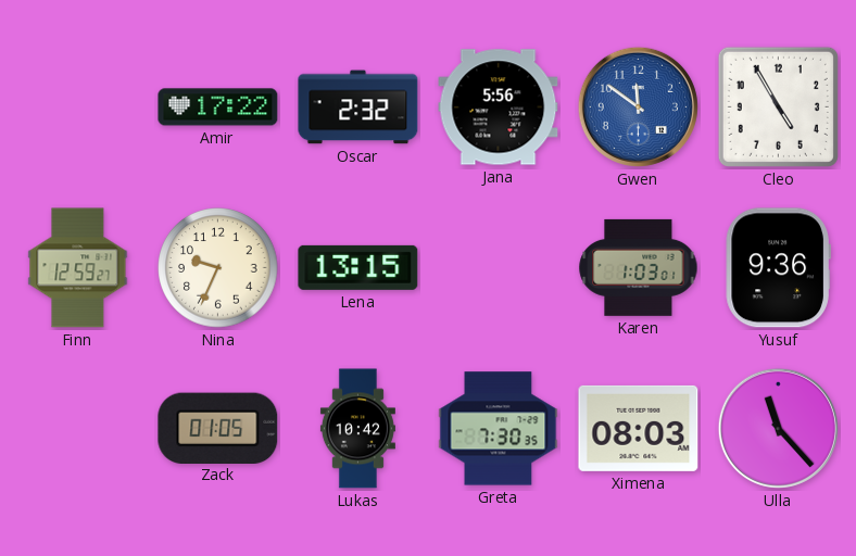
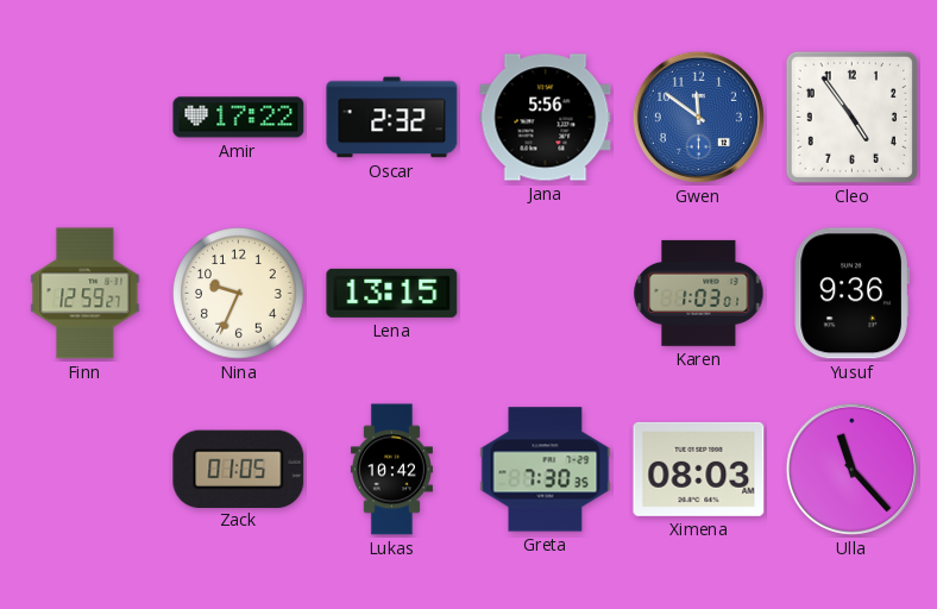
Cleo: 4:55 -> 4:54 (851, 117)
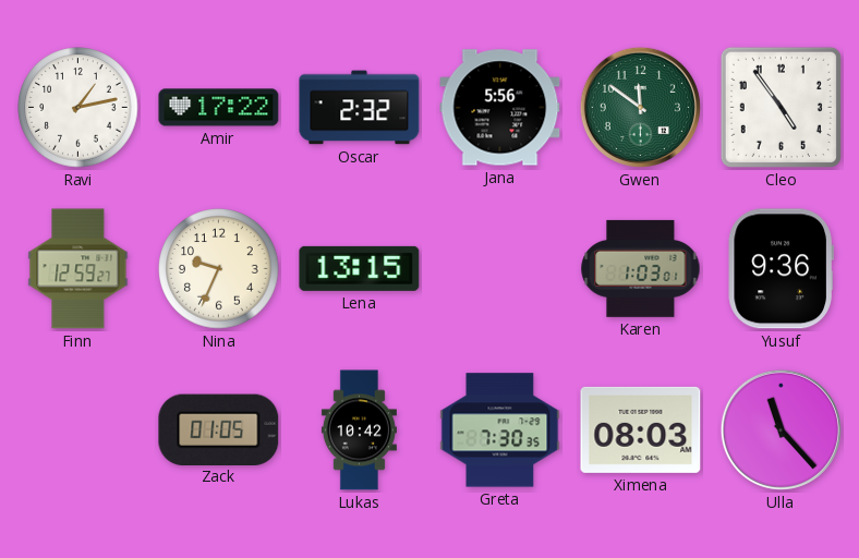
Ravi: none -> 1:13 (78, 108)
Gwen dial: blue -> green (640, 107)
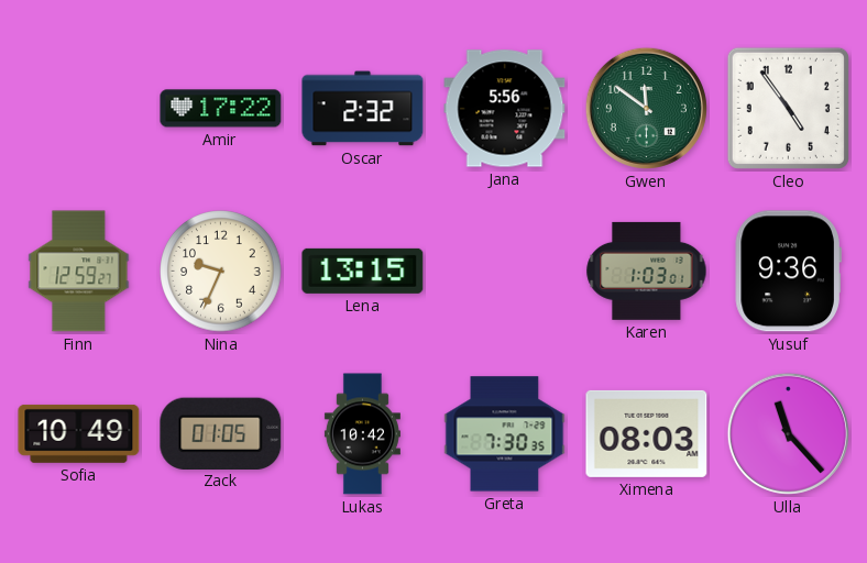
Ravi: 1:13 -> none (78, 108)
Sofia: none -> 10:49 (79, 433)
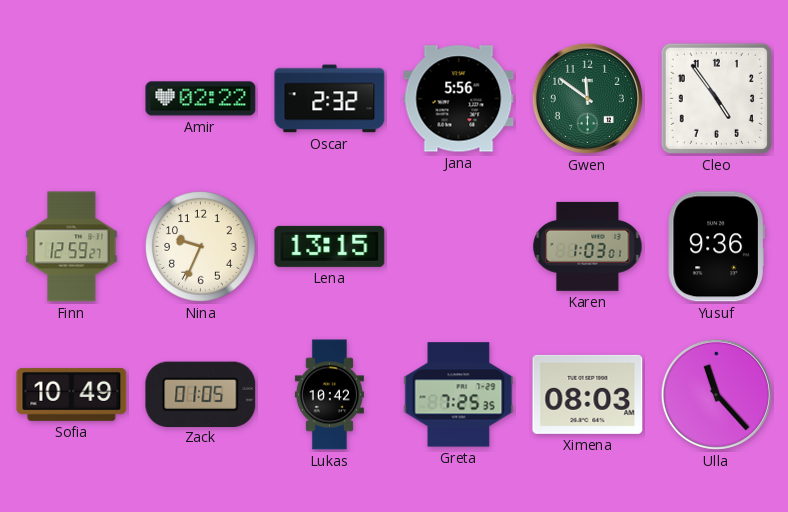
Amir: 17:22 -> 02:22 (201, 99)
Greta: 7:30 -> 7:25 (459, 395)
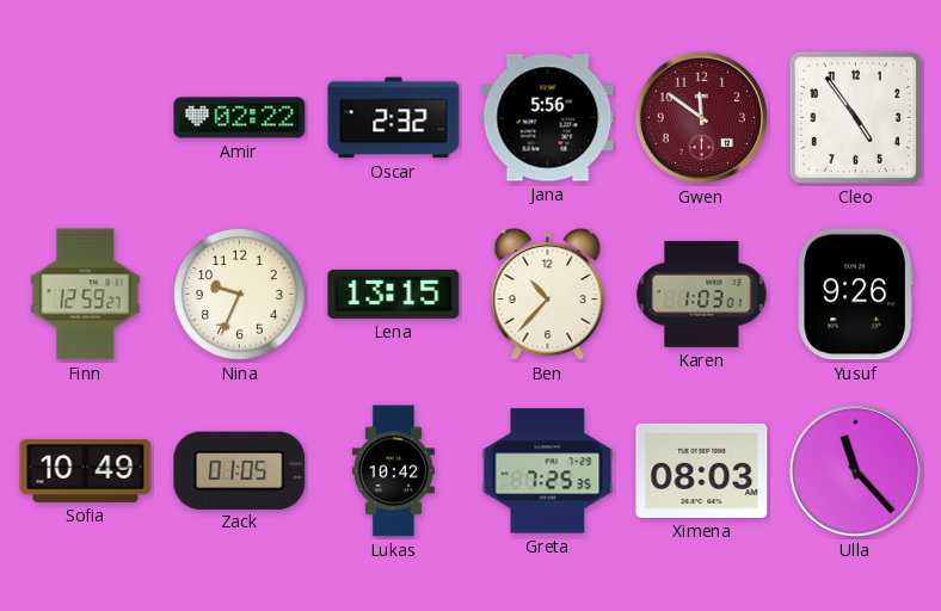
Gwen dial: green -> burgundy (701, 117)
Ben: none -> 10:37 (548, 295)
Yusuf: 9:36 -> 9:26 (855, 295)
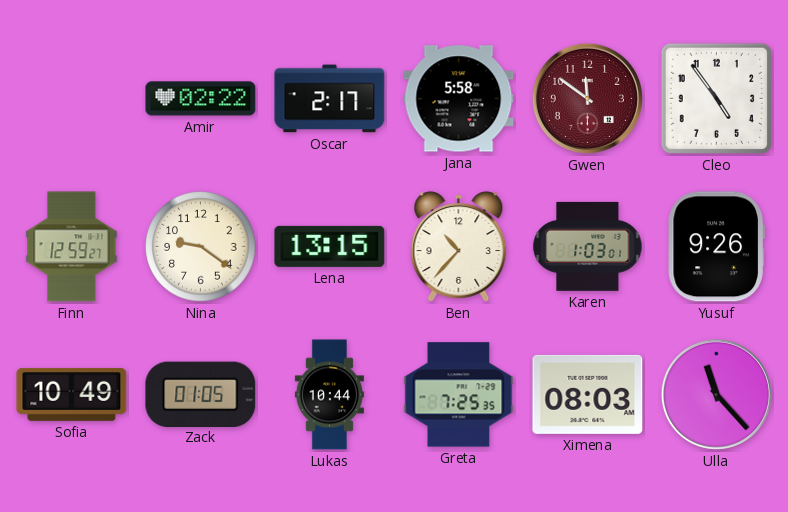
Oscar: 2:32 -> 2:17 (330, 99)
Jana: 5:56 -> 5:58 (459, 99)
Nina: 9:34 -> 9:21 (201, 247)
Lukas: 10:42 -> 10:44 (329, 395)
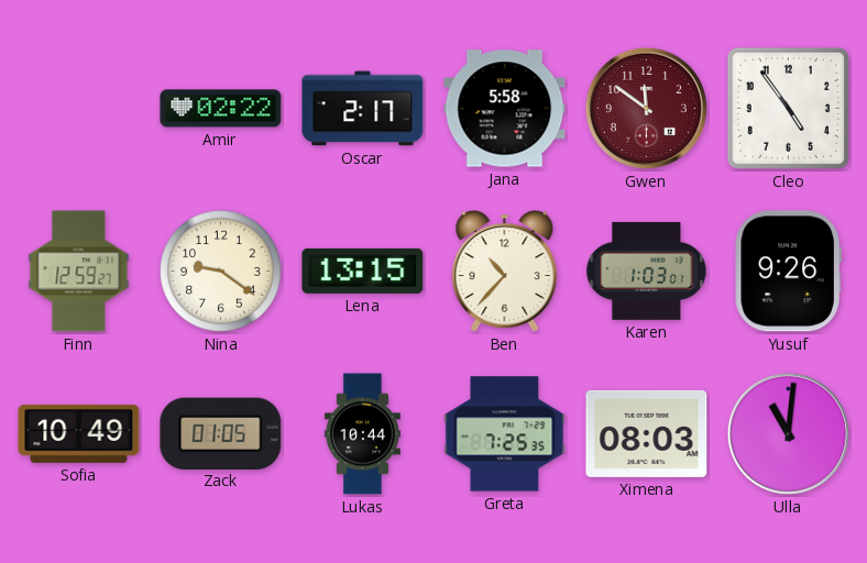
Ulla: 11:23 -> 11:01 (788, 433)
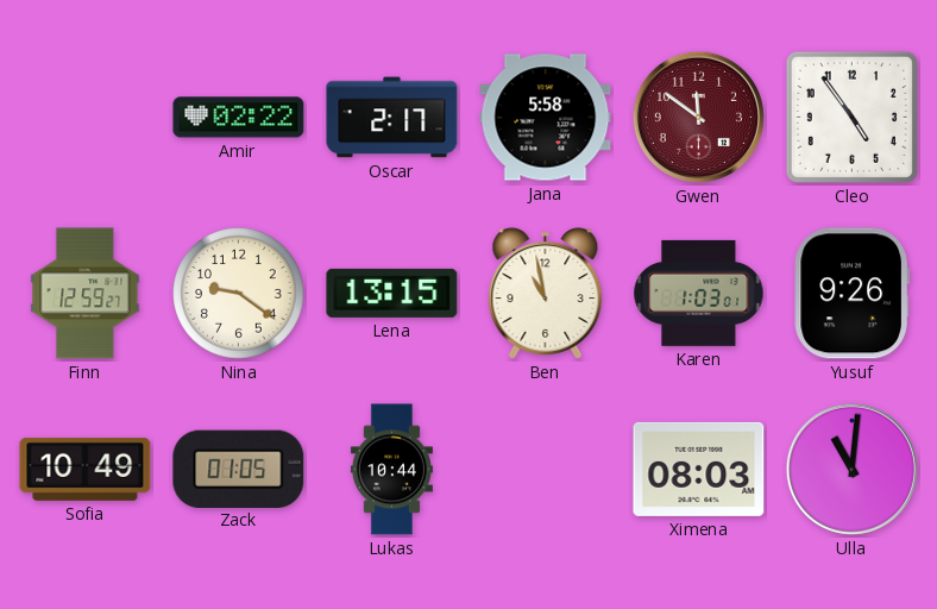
Ben: 10:37 -> 10:58 (546, 294)
Greta: 7:25 -> none (505, 434)
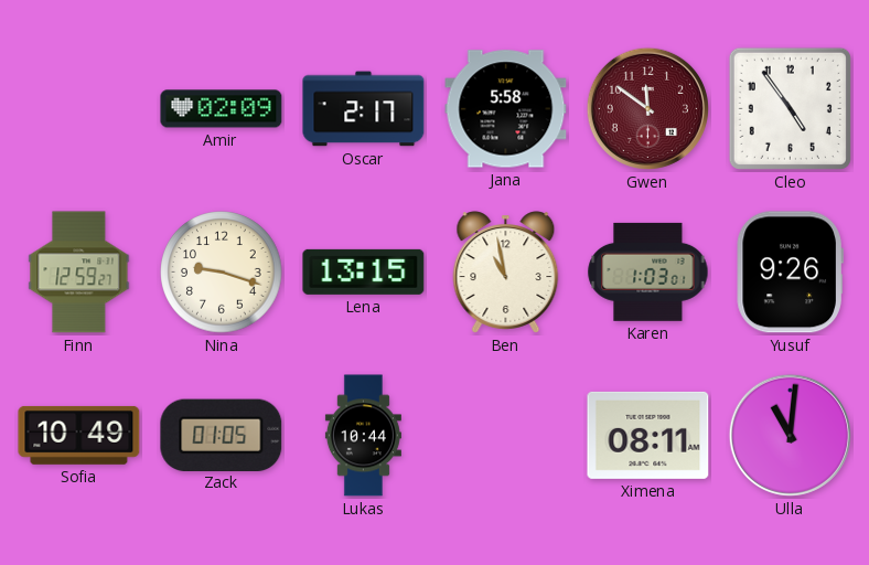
Amir: 02:22 -> 02:09 (222, 109)
Nina: 9:21 -> 9:18 (222, 273)
Ximena: 08:03 -> 08:11 (648, 435)
